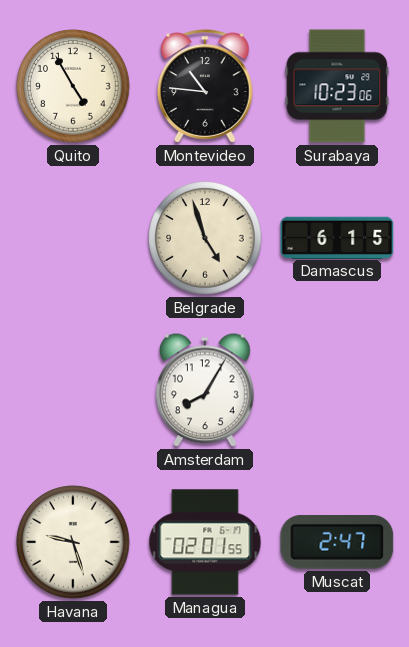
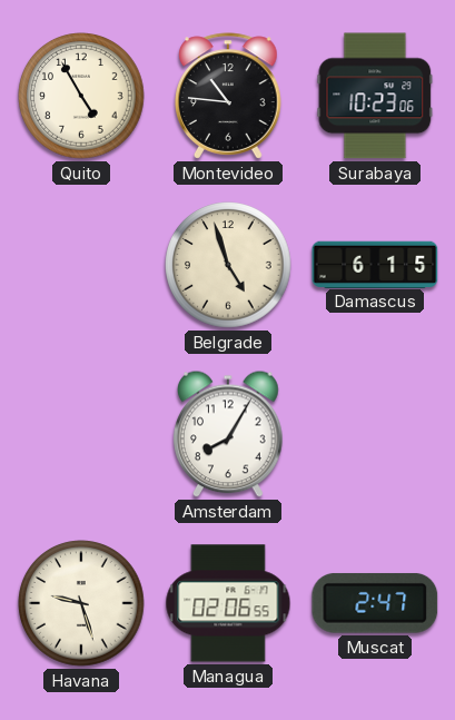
Managua: 02:01 -> 02:06 (228, 603)
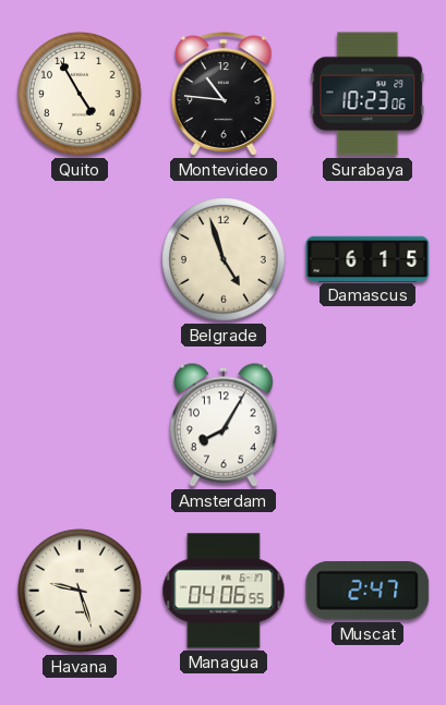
Managua: 02:06 -> 04:06 (224, 591)
